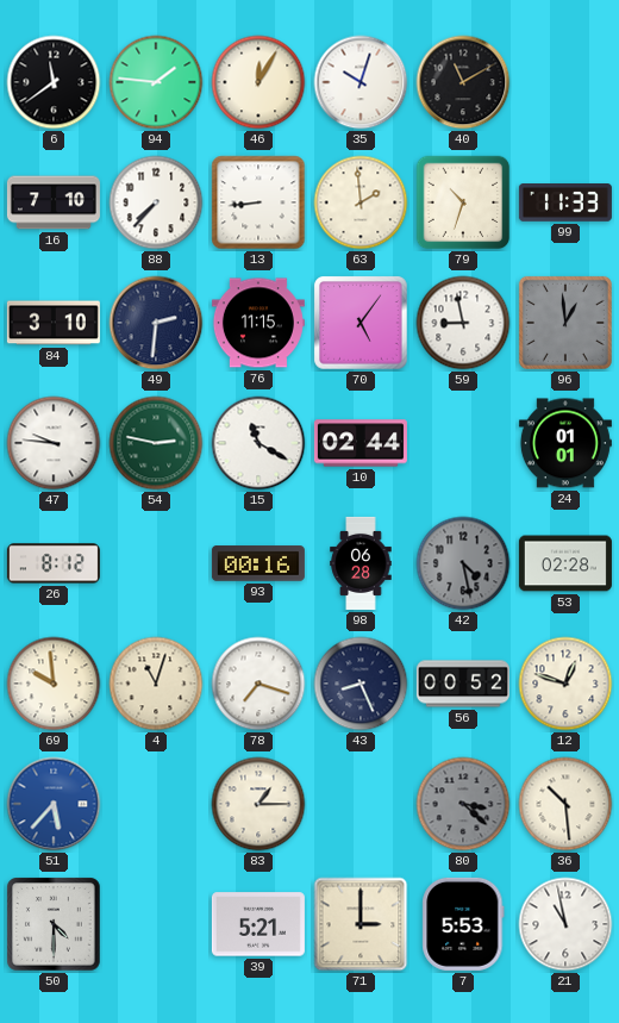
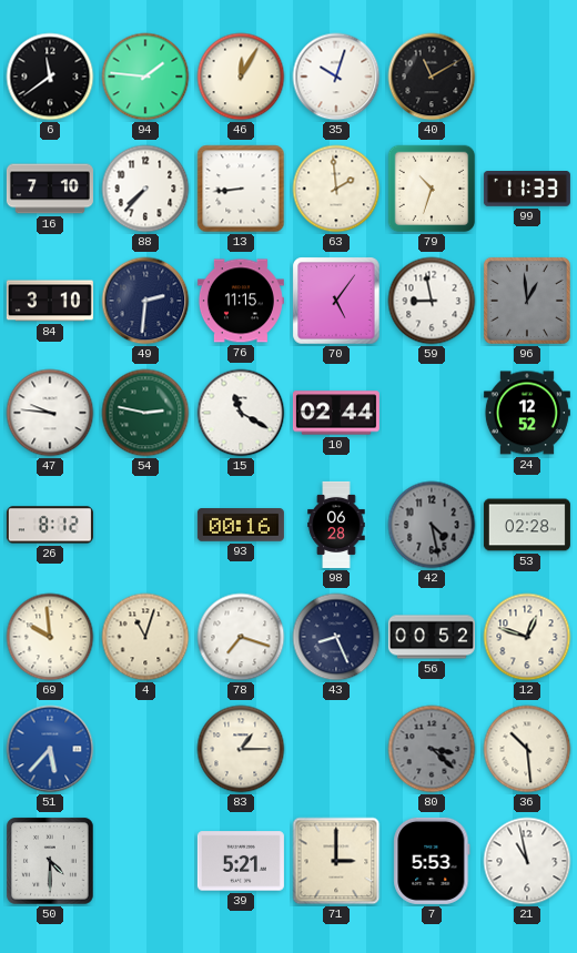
24: 01:01 -> 12:52 (527, 413)
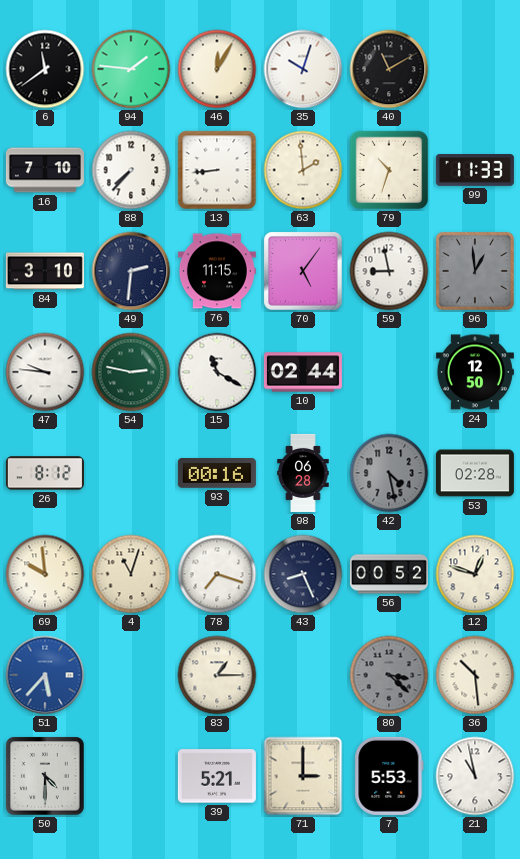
24: 12:52 -> 12:50 (475, 372)
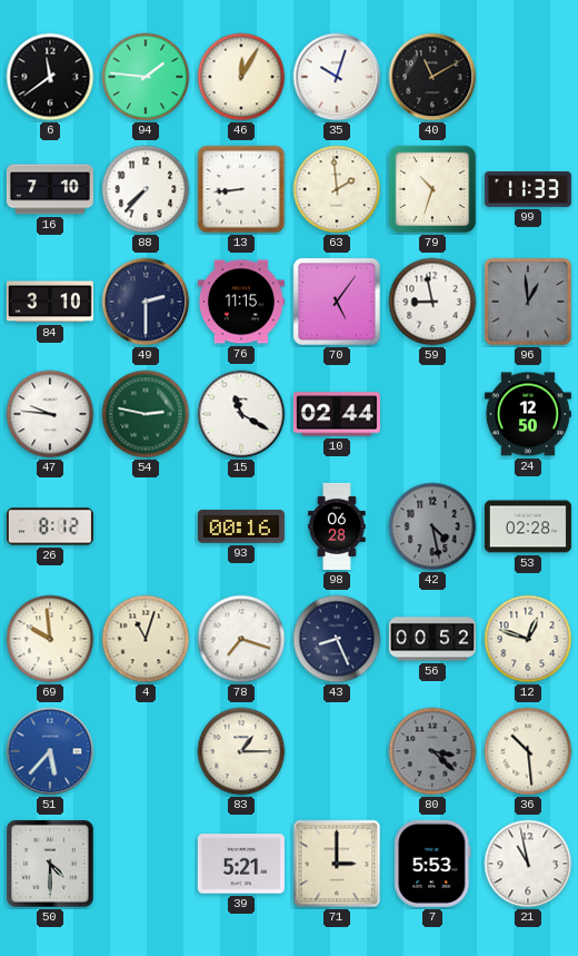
49: 2:31 -> 2:30 (146, 302)
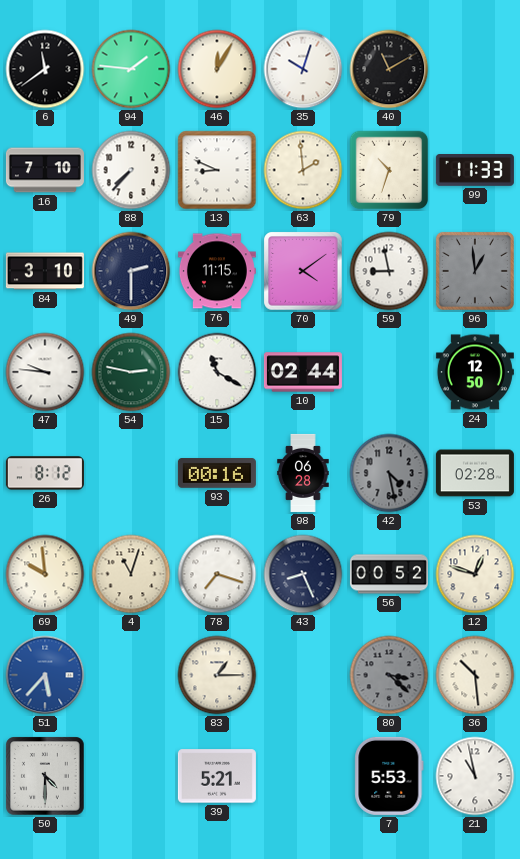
13: 8:44 -> 8:49 (217, 170)
70: 5:06 -> 4:09 (303, 271)
71: 3:00 -> none (337, 864)
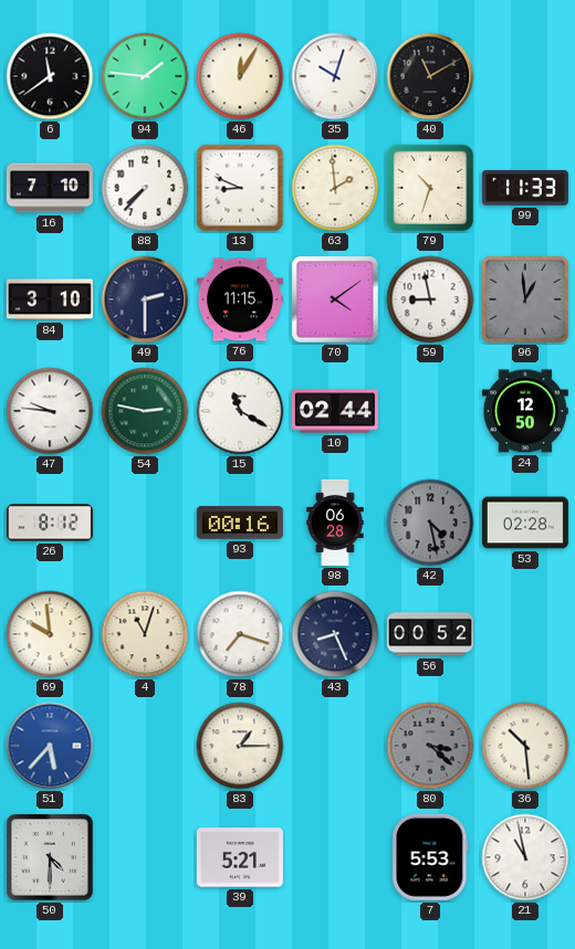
12: 12:48 -> none (475, 574)
